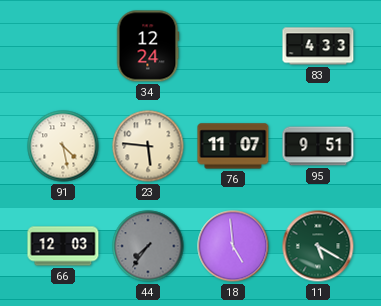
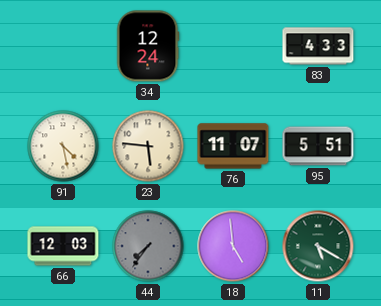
95: 9:51 -> 5:51 (318, 146)
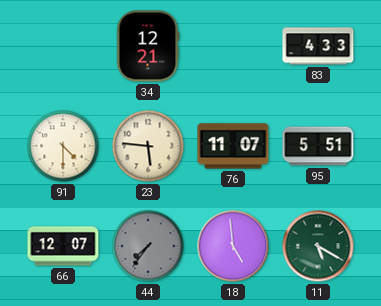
34: 12:24 -> 12:21 (148, 46)
91: 4:28 -> 4:30 (63, 146)
66: 12:03 -> 12:07 (63, 246)
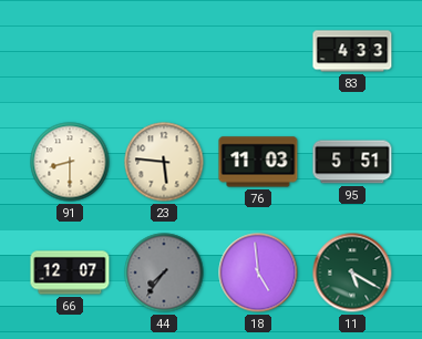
34: 12:21 -> none (148, 46)
91: 4:30 -> 8:30 (70, 162)
76: 11:07 -> 11:03 (258, 162)
